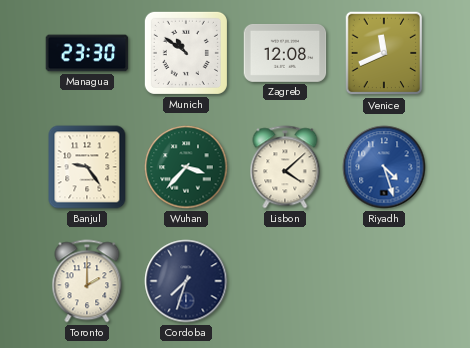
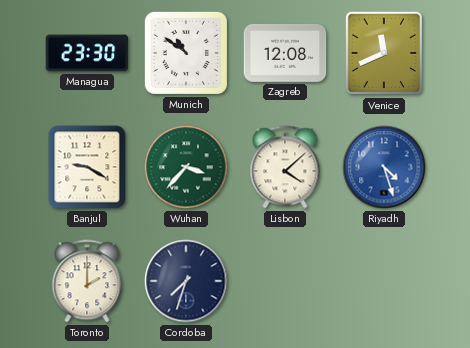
Banjul: 9:24 -> 9:20 (87, 167)
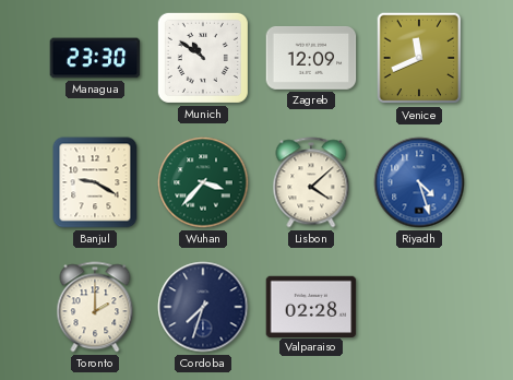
Zagreb: 12:08 -> 12:09 (311, 58)
Valparaiso: none -> 02:28 (311, 306)
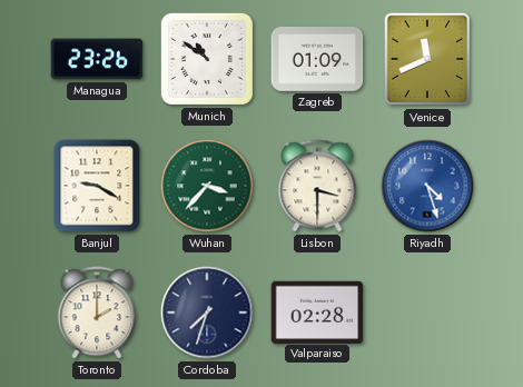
Managua: 23:30 -> 23:26 (97, 59)
Zagreb: 12:09 -> 01:09 (317, 59)
Lisbon: 4:08 -> 3:30 (317, 186)
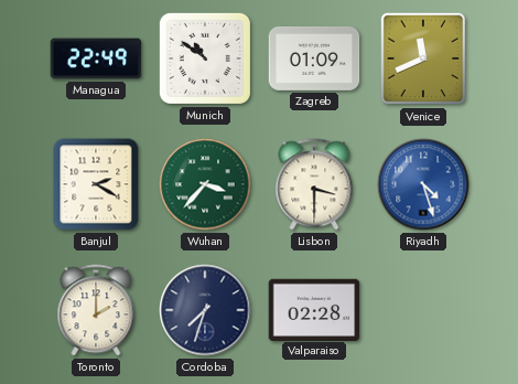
Managua: 23:26 -> 22:49 (96, 58)
Banjul: 9:20 -> 2:20 (96, 184)
